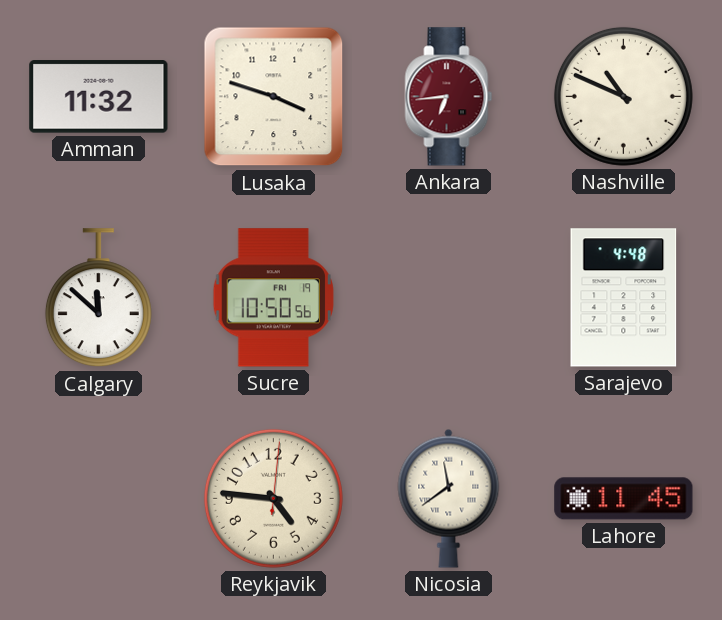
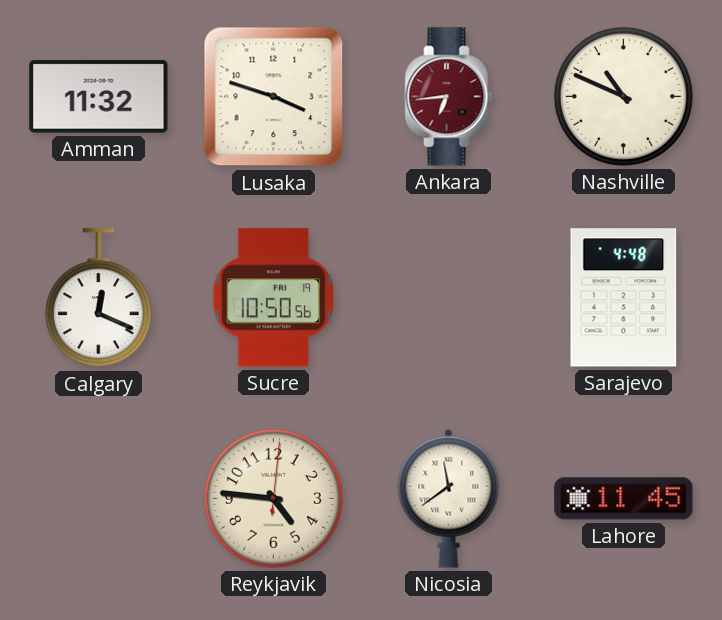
Calgary: 11:52 -> 12:19 (98, 298)
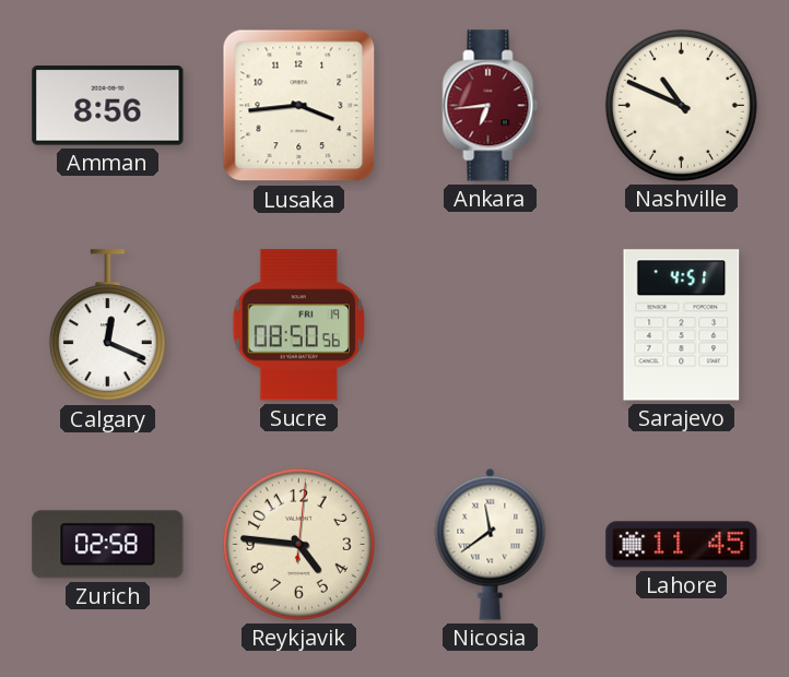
Amman: 11:32 -> 8:56 (108, 106)
Lusaka: 3:48 -> 3:44 (299, 106)
Sucre: 10:50 -> 08:50 (298, 325)
Sarajevo: 4:48 -> 4:51 (682, 325)
Zurich: none -> 02:58 (108, 545)
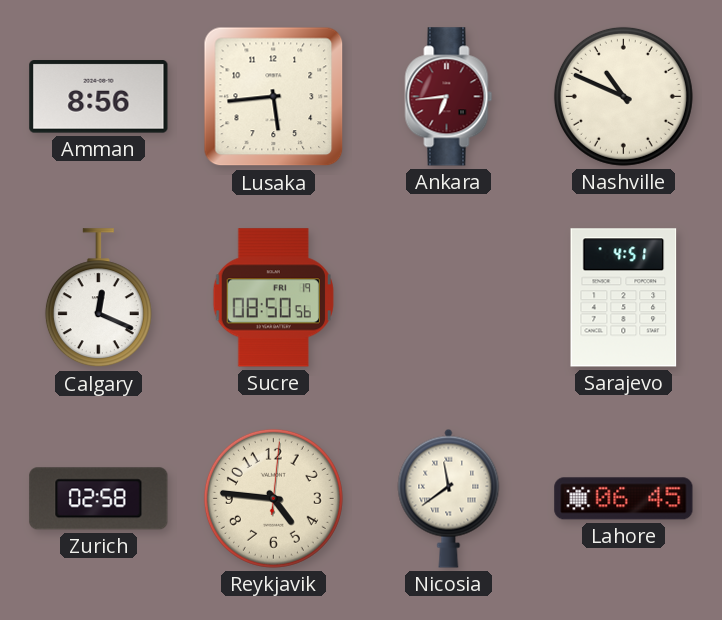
Lusaka: 3:44 -> 5:44 (274, 97)
Lahore: 11:45 -> 06:45 (624, 499)
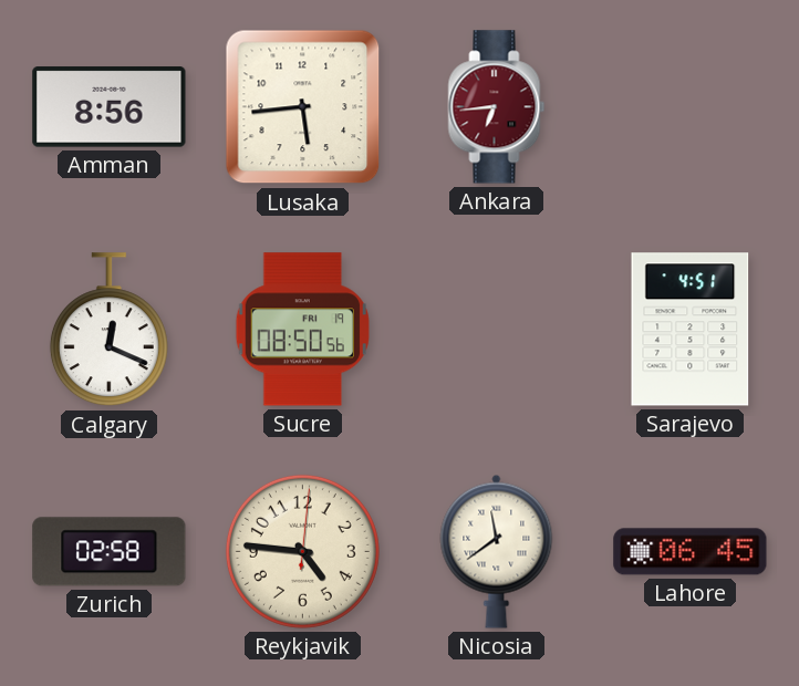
Nashville: 10:49 -> none (623, 96)
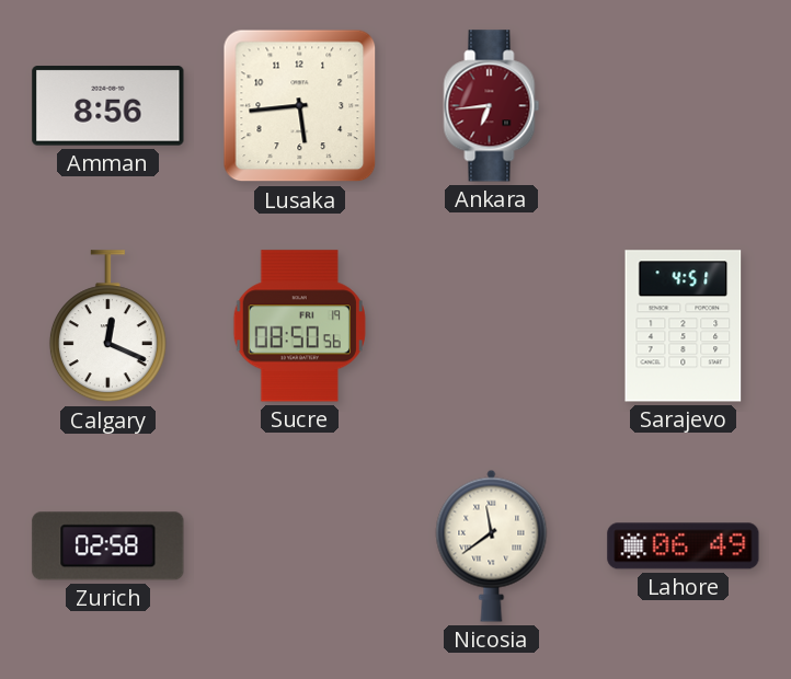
Reykjavik: 4:46 -> none (302, 551)
Lahore: 06:45 -> 06:49 (684, 546)
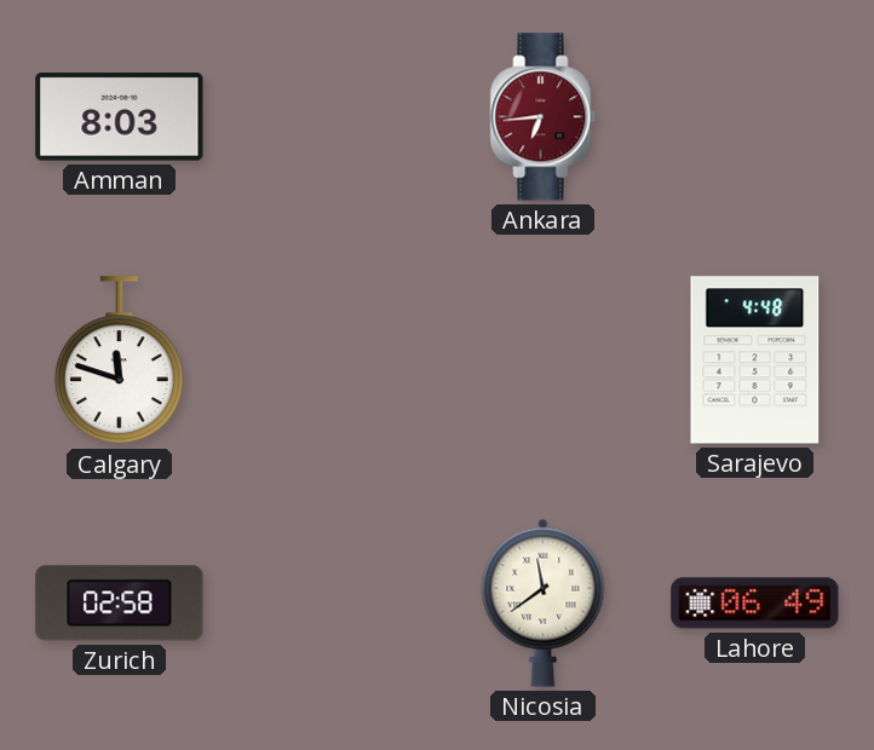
Amman: 8:56 -> 8:03 (120, 117)
Lusaka: 5:44 -> none (300, 106)
Calgary: 12:19 -> 11:48 (119, 360)
Sucre: 08:50 -> none (299, 326)
Sarajevo: 4:51 -> 4:48 (755, 360)
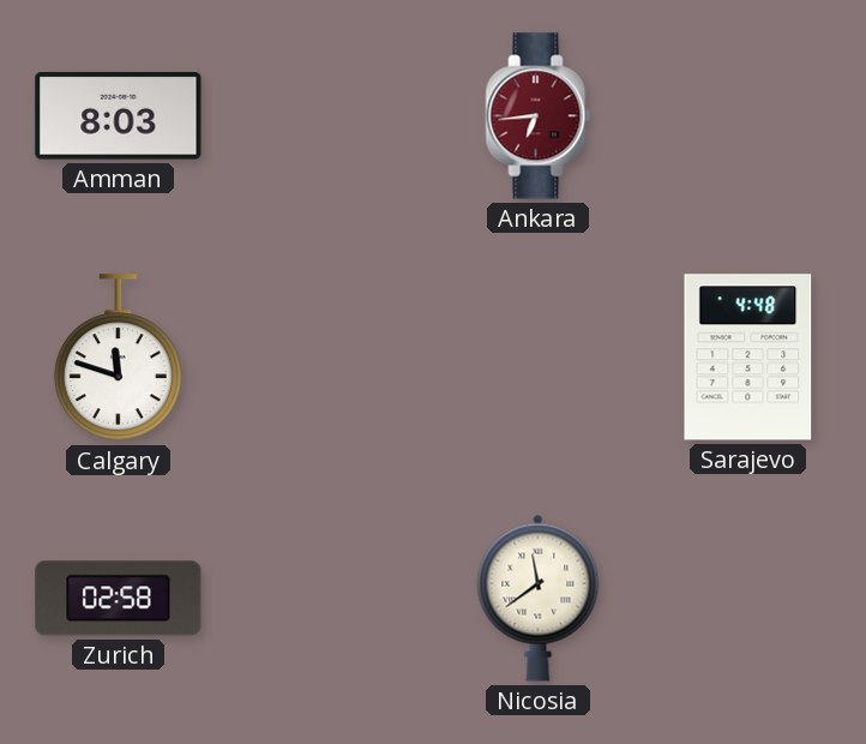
Lahore: 06:49 -> none (755, 604)
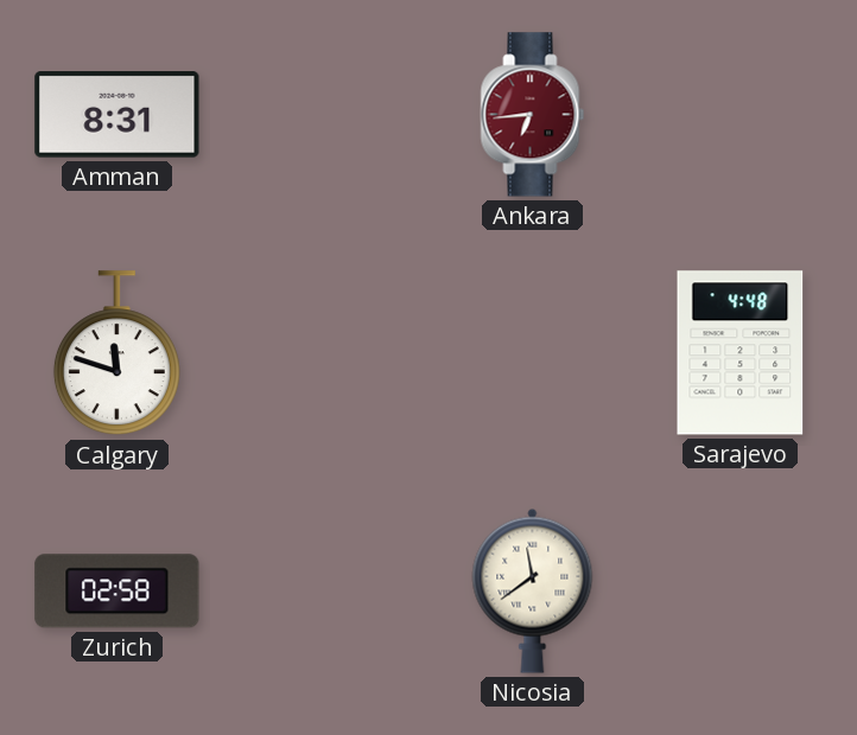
Amman: 8:03 -> 8:31 (118, 115)
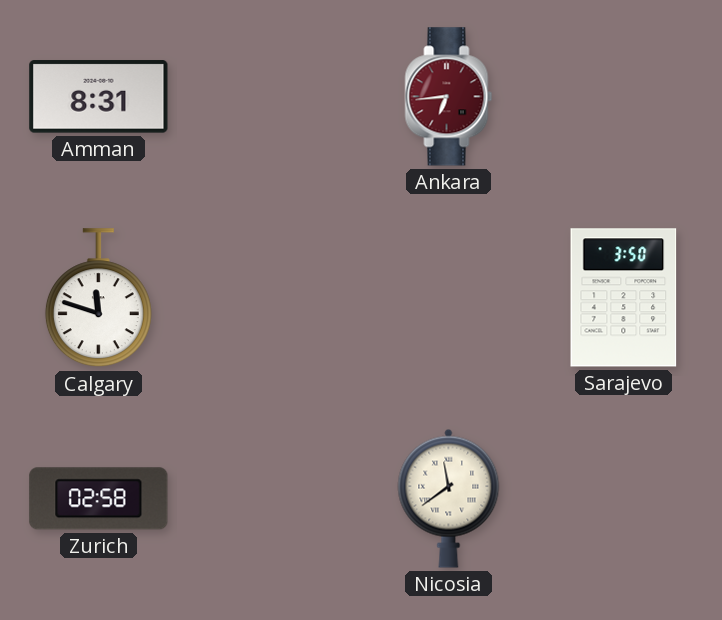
Sarajevo: 4:48 -> 3:50 (624, 298)
